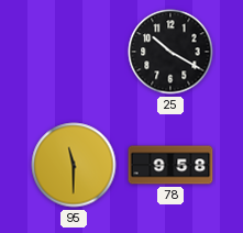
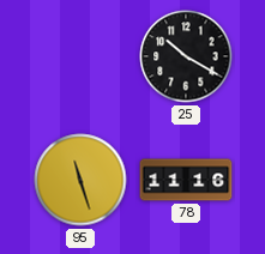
95: 11:30 -> 11:27 (80, 180)
78: 9:58 -> 11:16 (186, 180)
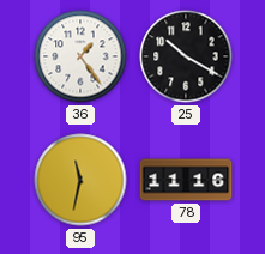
36: none -> 1:24 (80, 56)
95: 11:27 -> 11:32 (80, 180)
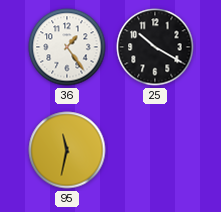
78: 11:16 -> none (186, 180)
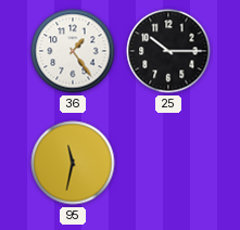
25: 10:20 -> 10:15 (168, 51)
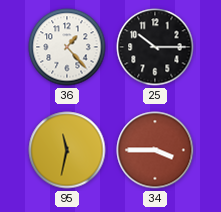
36: 1:24 -> 1:23 (67, 47)
34: none -> 3:45 (155, 150)
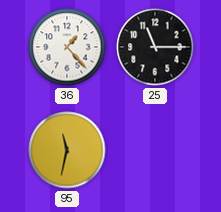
25: 10:15 -> 11:15 (155, 47)
34: 3:45 -> none (155, 150)
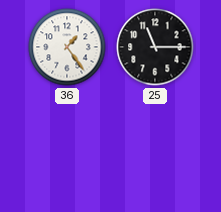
36: 1:23 -> 1:24 (67, 47)
95: 11:32 -> none (67, 150)
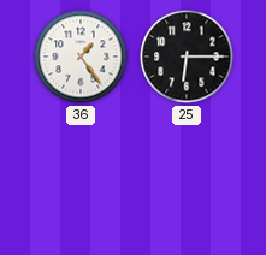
25: 11:15 -> 6:15 (187, 57)
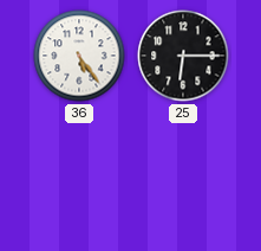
36: 1:24 -> 5:24 (79, 56)
